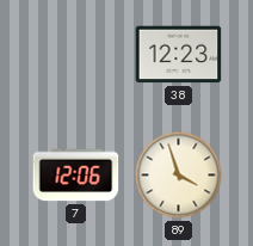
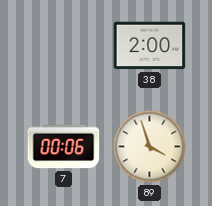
38: 12:23 -> 2:00 (150, 46)
7: 12:06 -> 00:06 (64, 147)
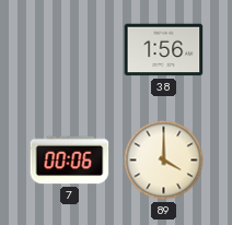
38: 2:00 -> 1:56 (164, 50)
89: 3:57 -> 4:00 (164, 161)
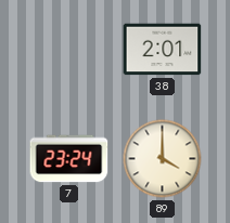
38: 1:56 -> 2:01 (163, 50)
7: 00:06 -> 23:24 (69, 159)
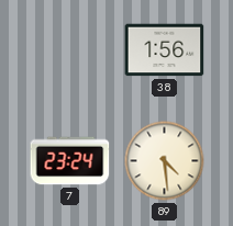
38: 2:01 -> 1:56 (165, 50)
89: 4:00 -> 4:29 (165, 161)
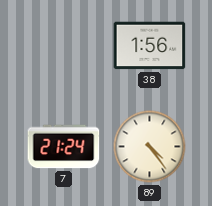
7: 23:24 -> 21:24 (64, 147)
89: 4:29 -> 4:24 (150, 147)
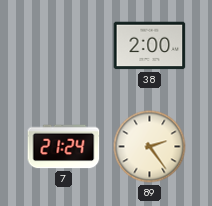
38: 1:56 -> 2:00 (150, 46)
89: 4:24 -> 2:24 (150, 147)
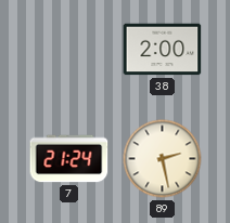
89: 2:24 -> 2:28 (163, 159)
